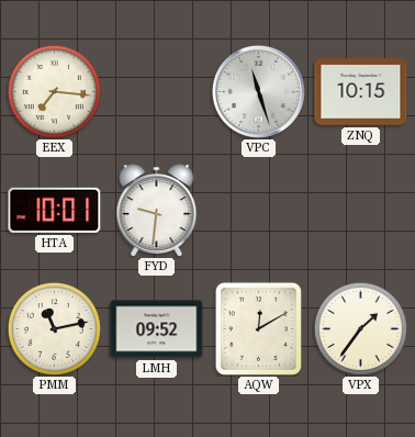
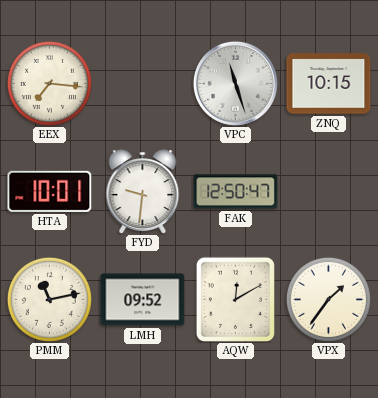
FAK: none -> 12:50 (236, 192)
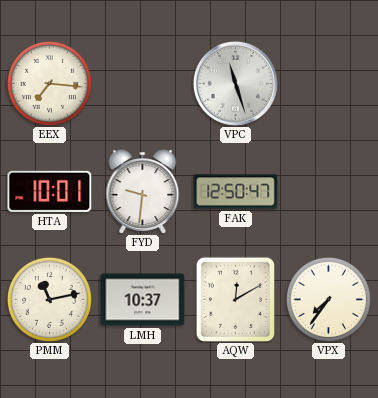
ZNQ: 10:15 -> none (329, 84)
LMH: 09:52 -> 10:37 (143, 300)
VPX: 1:36 -> 7:36 (328, 299)
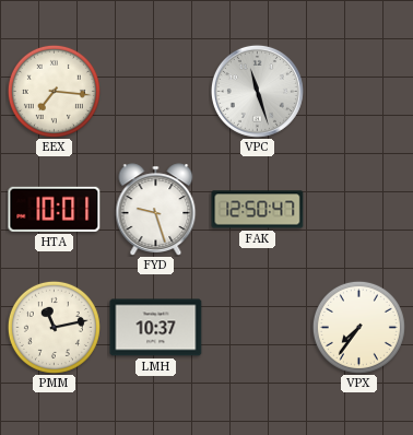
FYD: 9:31 -> 9:27 (156, 210)
AQW: 12:10 -> none (235, 299)
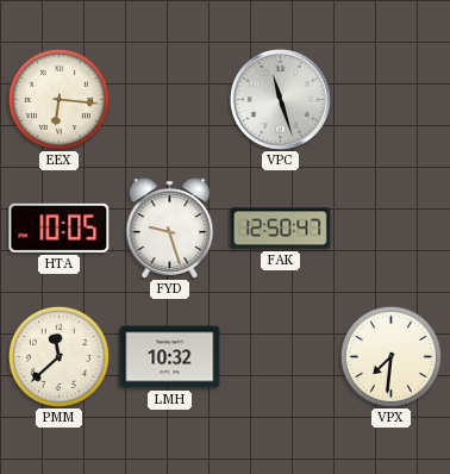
EEX: 7:16 -> 6:16 (58, 99)
HTA: 10:01 -> 10:05 (60, 227)
PMM: 11:13 -> 11:38 (58, 356)
LMH: 10:37 -> 10:32 (170, 357)
VPX: 7:36 -> 7:31 (390, 356)
